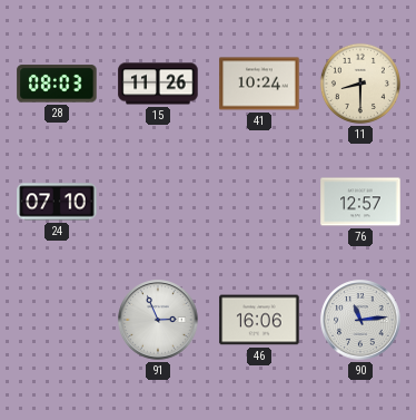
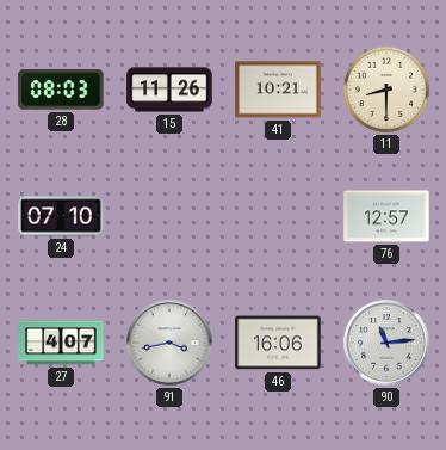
41: 10:24 -> 10:21 (278, 90)
27: none -> 4:07 (61, 343)
91: 2:56 -> 3:43 (169, 343)
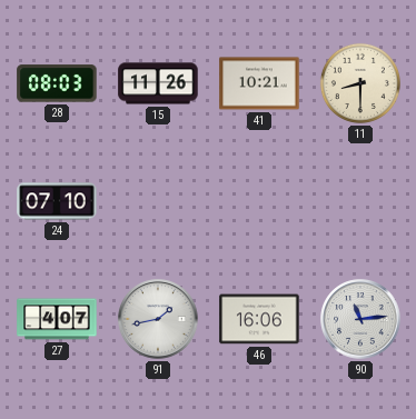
76: 12:57 -> none (386, 216)
91: 3:43 -> 1:43 (158, 319)
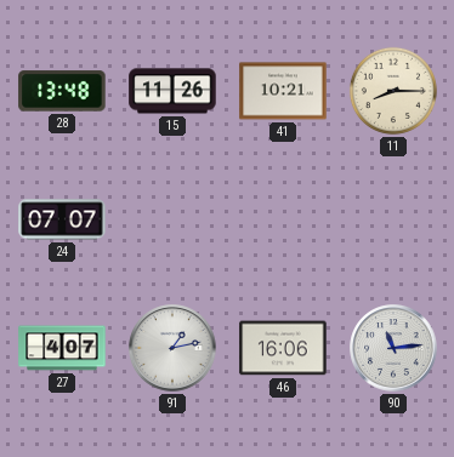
28: 08:03 -> 13:48 (62, 91)
11: 8:30 -> 8:15 (393, 91)
24: 07:10 -> 07:07 (62, 219)
91: 1:43 -> 1:13 (172, 348)
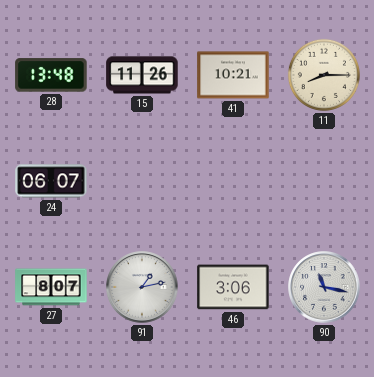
24: 07:07 -> 06:07 (51, 181)
27: 4:07 -> 8:07 (51, 287)
46: 16:06 -> 3:06 (233, 287)
90: 11:14 -> 11:17 (324, 287)
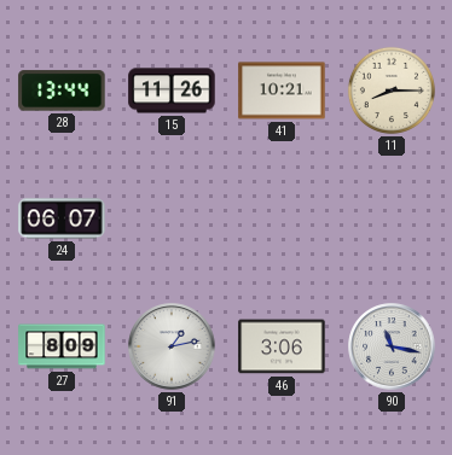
28: 13:48 -> 13:44 (62, 91)
27: 8:07 -> 8:09 (62, 346)
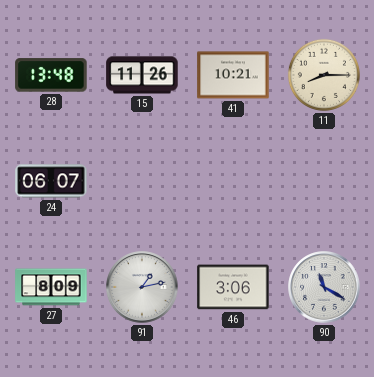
28: 13:44 -> 13:48 (51, 75)
90: 11:17 -> 11:20 (324, 287)
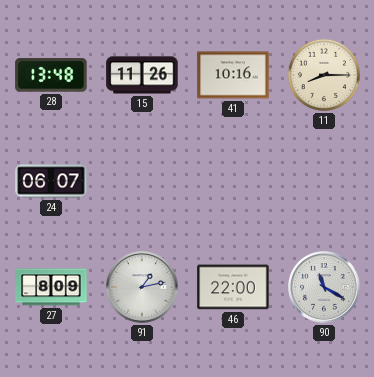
41: 10:21 -> 10:16 (233, 75)
46: 3:06 -> 22:00 (233, 287)
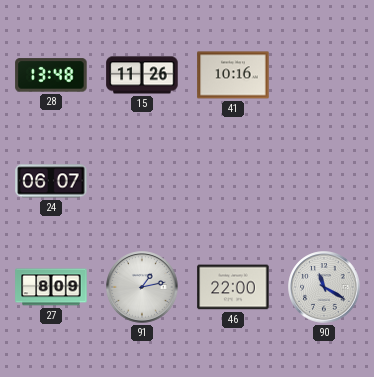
11: 8:15 -> none (324, 75)
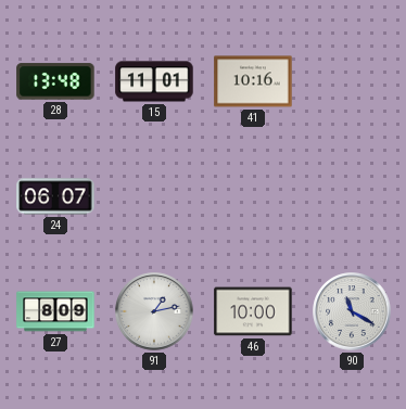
15: 11:26 -> 11:01 (154, 81)
46: 22:00 -> 10:00 (253, 311)
